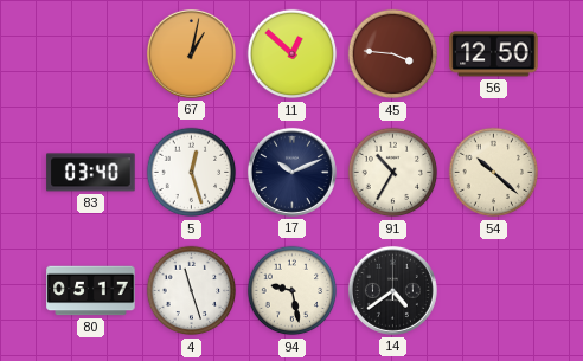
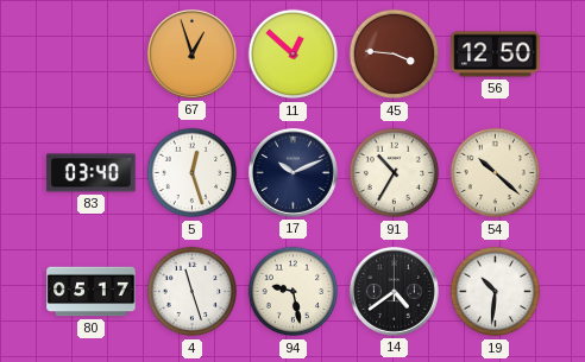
67: 1:02 -> 12:57 (191, 53)
19: none -> 10:31 (496, 292)
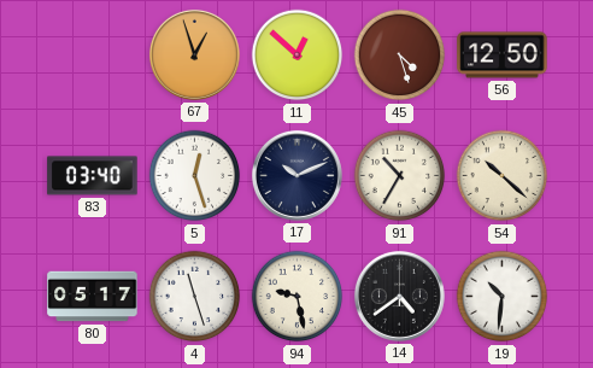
45: 3:46 -> 4:27 (400, 56)
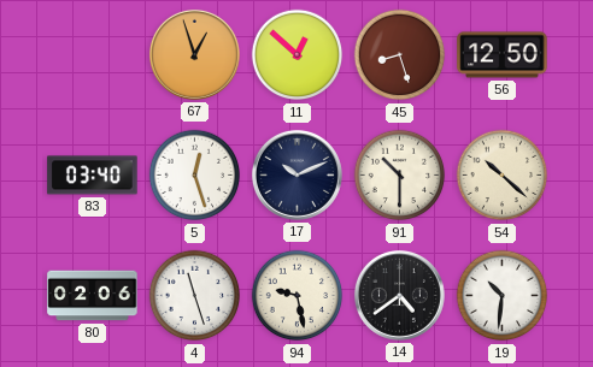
45: 4:27 -> 8:27 (400, 55)
91: 10:35 -> 10:30 (400, 176)
80: 05:17 -> 02:06 (93, 296)
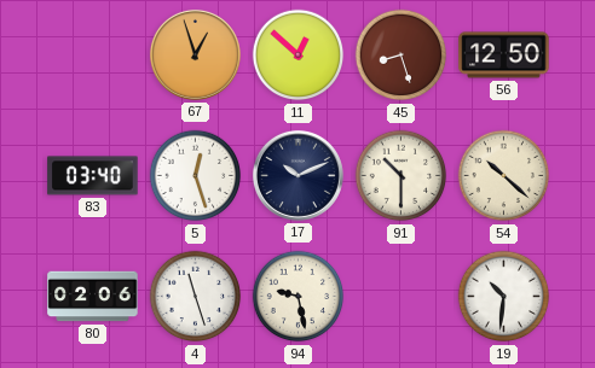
14: 4:39 -> none (399, 295)
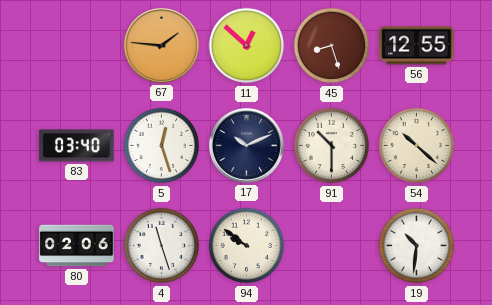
67: 12:57 -> 1:46 (161, 45)
56: 12:50 -> 12:55 (417, 46)
94: 9:28 -> 9:51 (247, 246)
